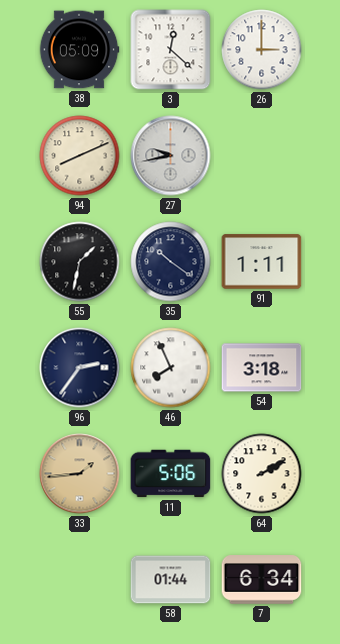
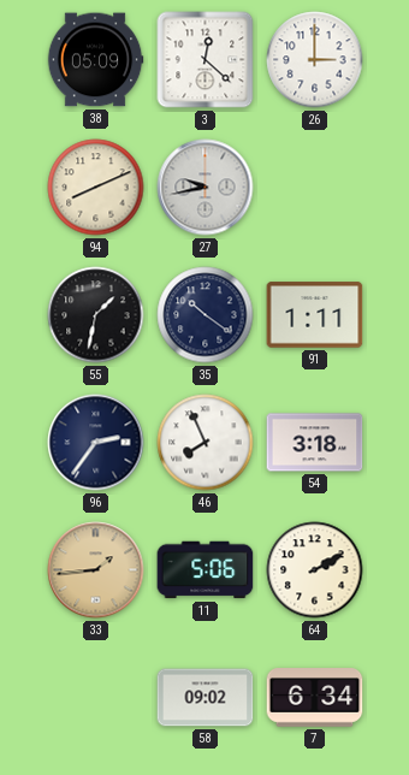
58: 01:44 -> 09:02 (206, 698)
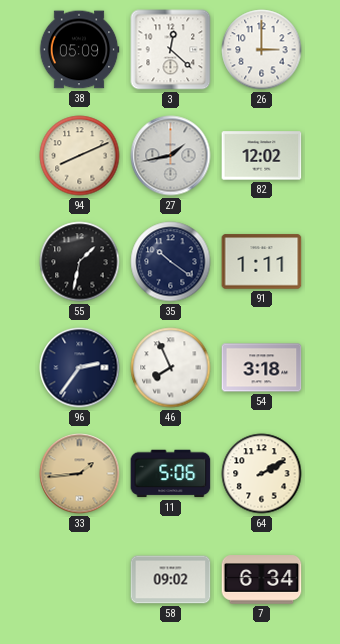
27: 9:43 -> 1:43 (171, 156)
82: none -> 12:02 (262, 156)
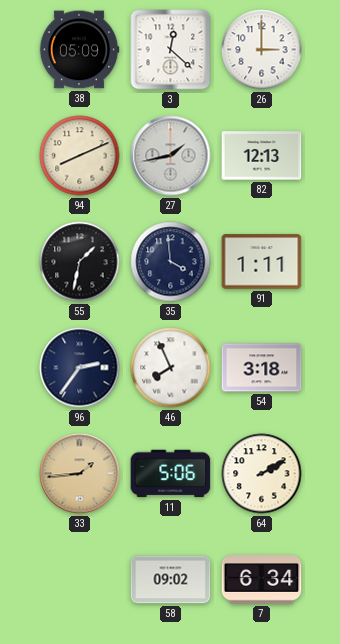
82: 12:02 -> 12:13 (262, 156)
35: 10:21 -> 3:59 (171, 262)
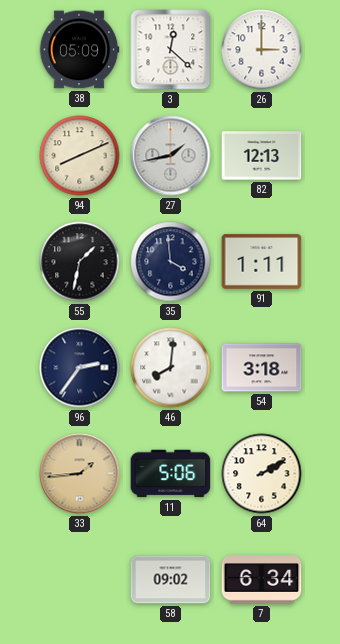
46: 7:56 -> 8:01 (171, 368)
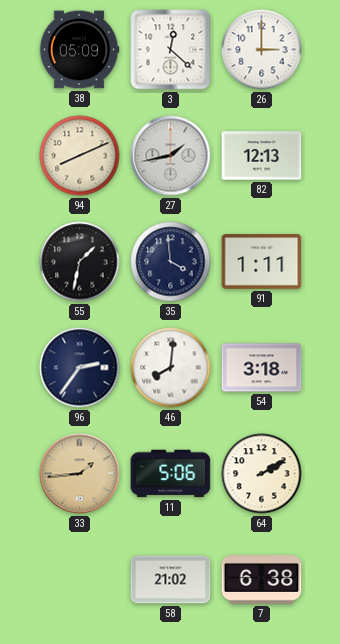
58: 09:02 -> 21:02 (171, 580)
7: 6:34 -> 6:38 (262, 580)
